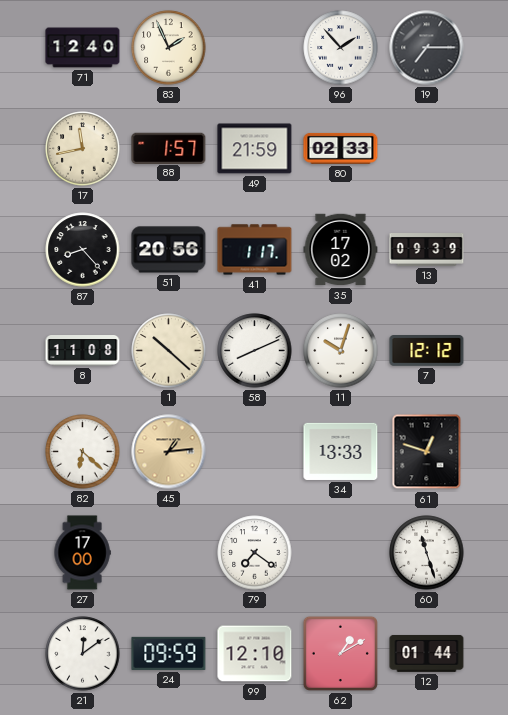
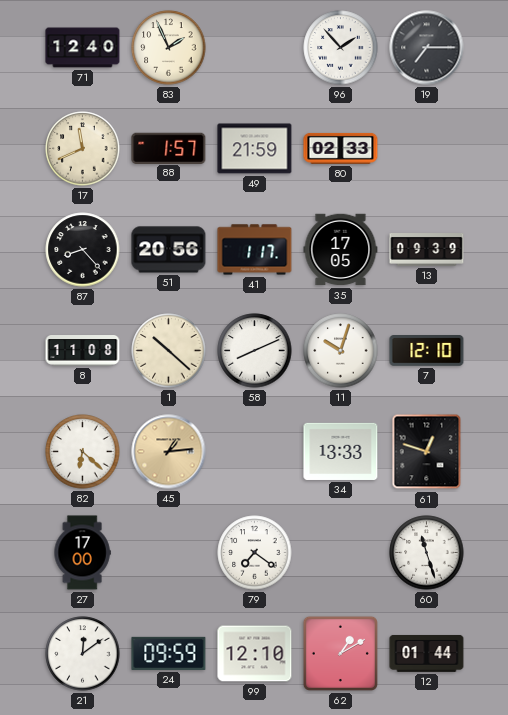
17: 11:43 -> 11:41 (83, 149)
35: 17:02 -> 17:05 (341, 250)
7: 12:12 -> 12:10 (427, 351)
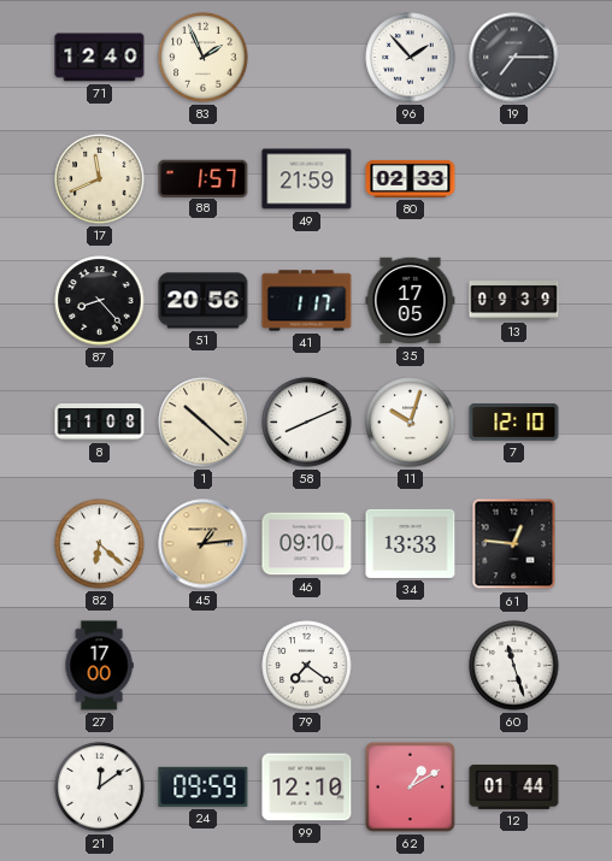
46: none -> 09:10 (307, 544)
61: 12:48 -> 12:46 (514, 544)
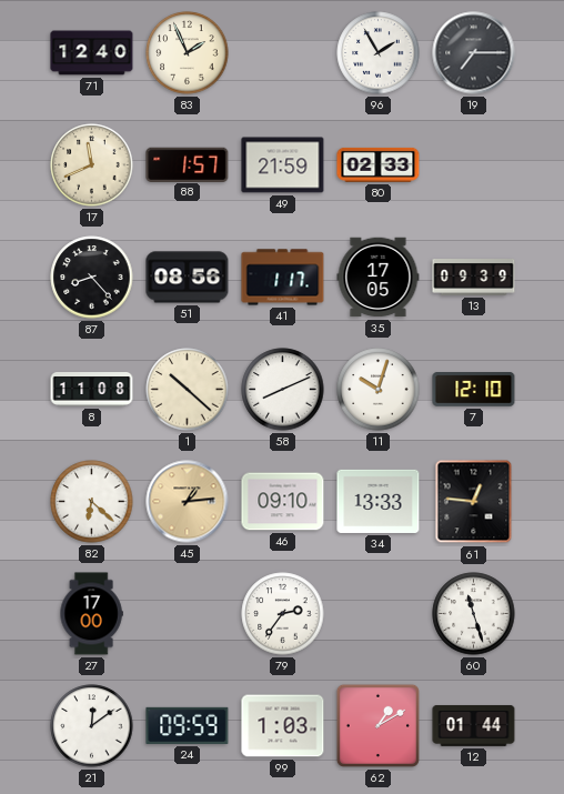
96: 1:53 -> 1:55 (379, 53)
51: 20:56 -> 08:56 (188, 278)
79: 7:21 -> 2:36 (283, 614)
99: 12:10 -> 1:03 (283, 726)
